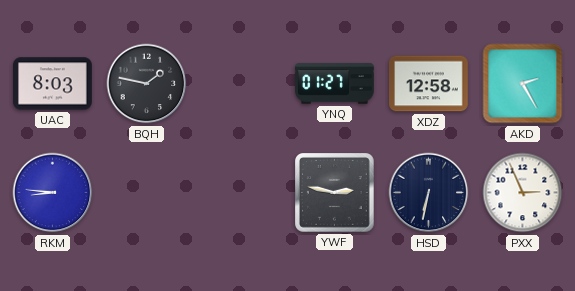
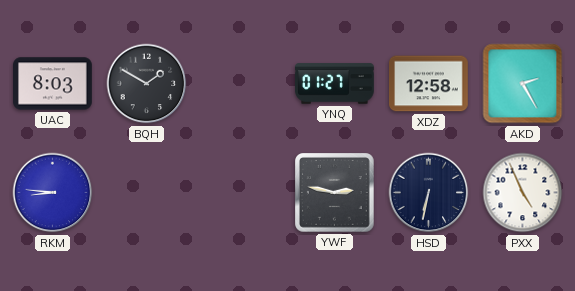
BQH: 1:47 -> 1:50 (147, 84)
PXX: 2:56 -> 4:56 (523, 193)
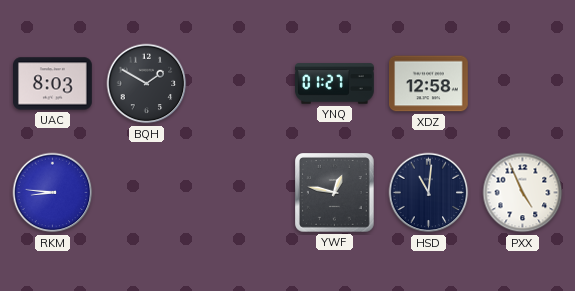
AKD: 2:25 -> none (523, 84)
YWF: 2:47 -> 12:47 (335, 193)
HSD: 6:32 -> 11:01 (429, 193)
